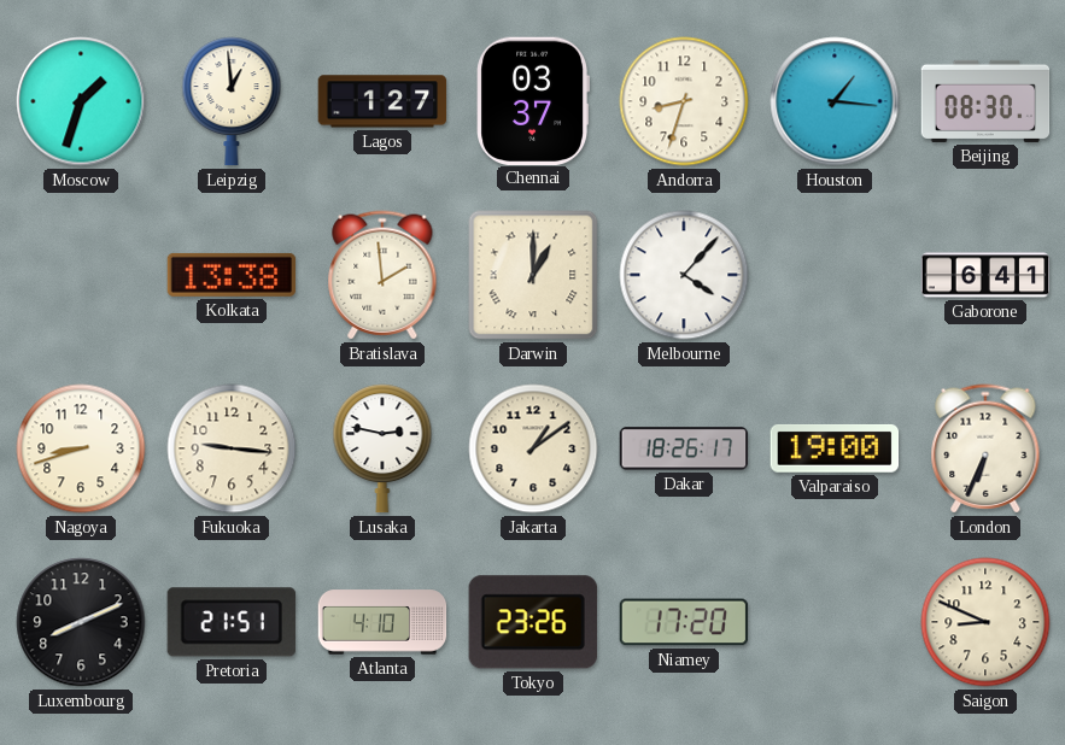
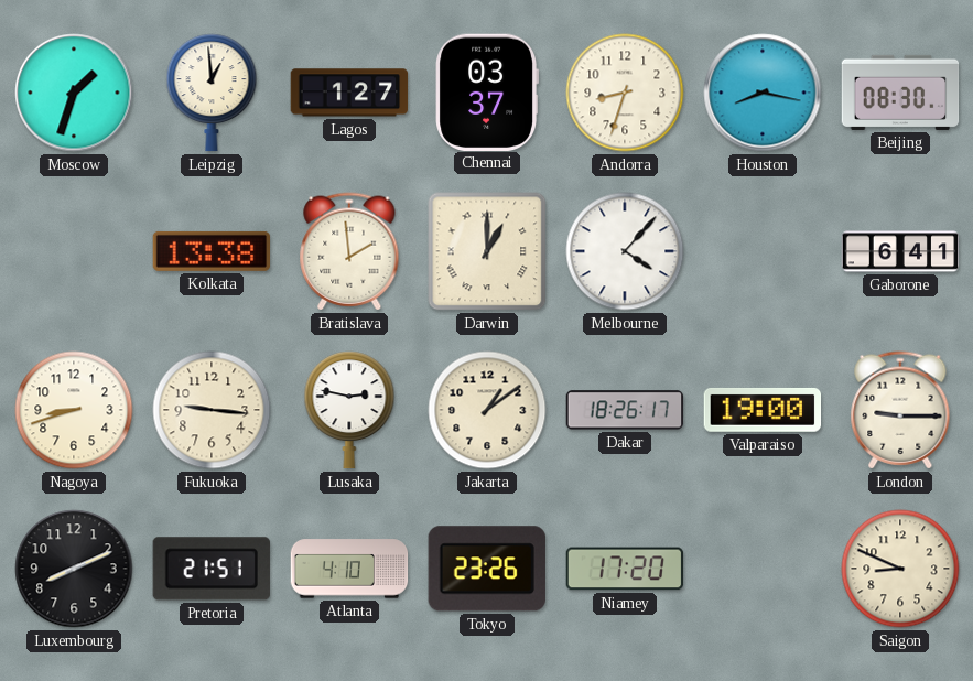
Houston: 1:16 -> 8:17 (763, 93)
London: 6:34 -> 9:15 (900, 410)
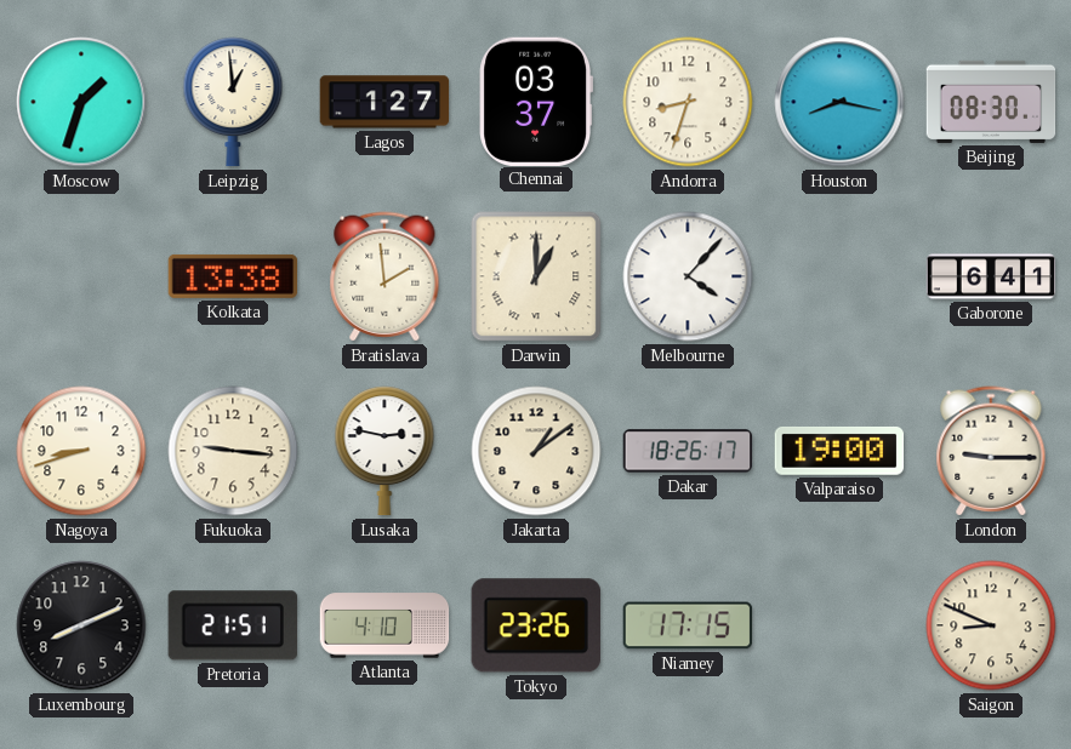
Niamey: 17:20 -> 17:15 (688, 625)
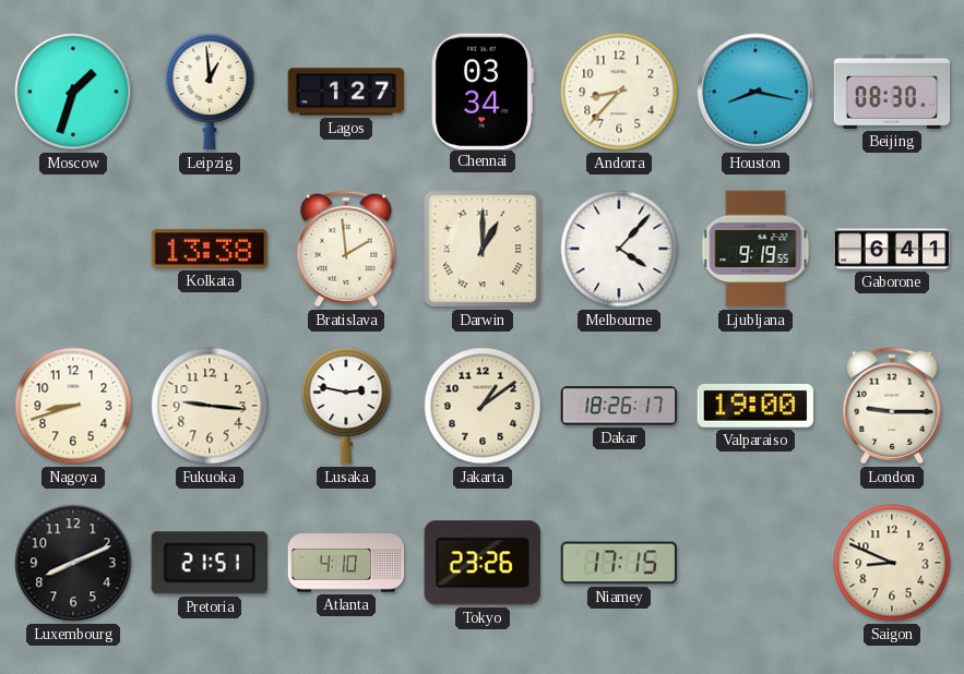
Chennai: 03:37 -> 03:34 (481, 91)
Andorra: 8:33 -> 8:37 (619, 92)
Ljubljana: none -> 9:19 (755, 249)
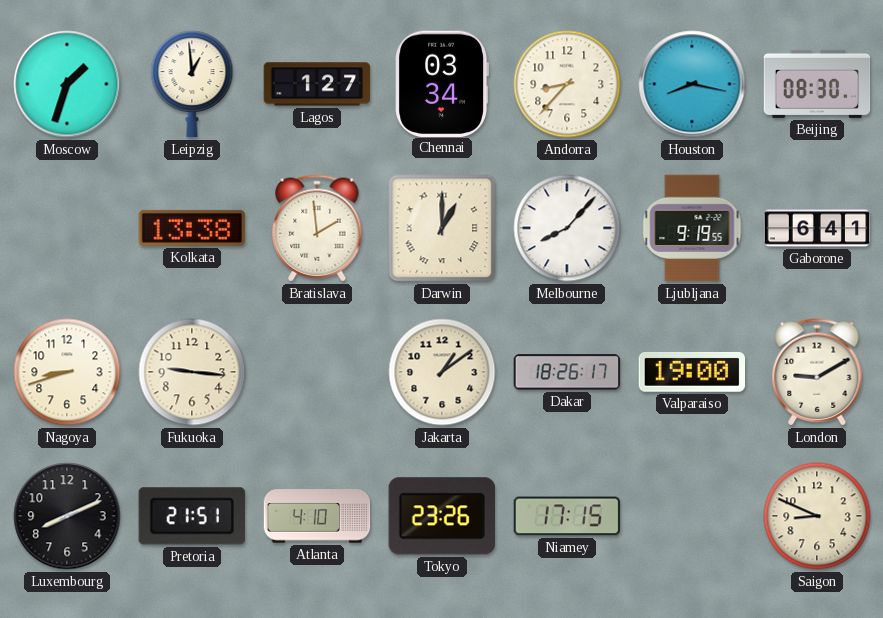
Melbourne: 4:07 -> 8:07 (567, 228)
Lusaka: 2:47 -> none (346, 406)
London: 9:15 -> 9:10 (817, 372)
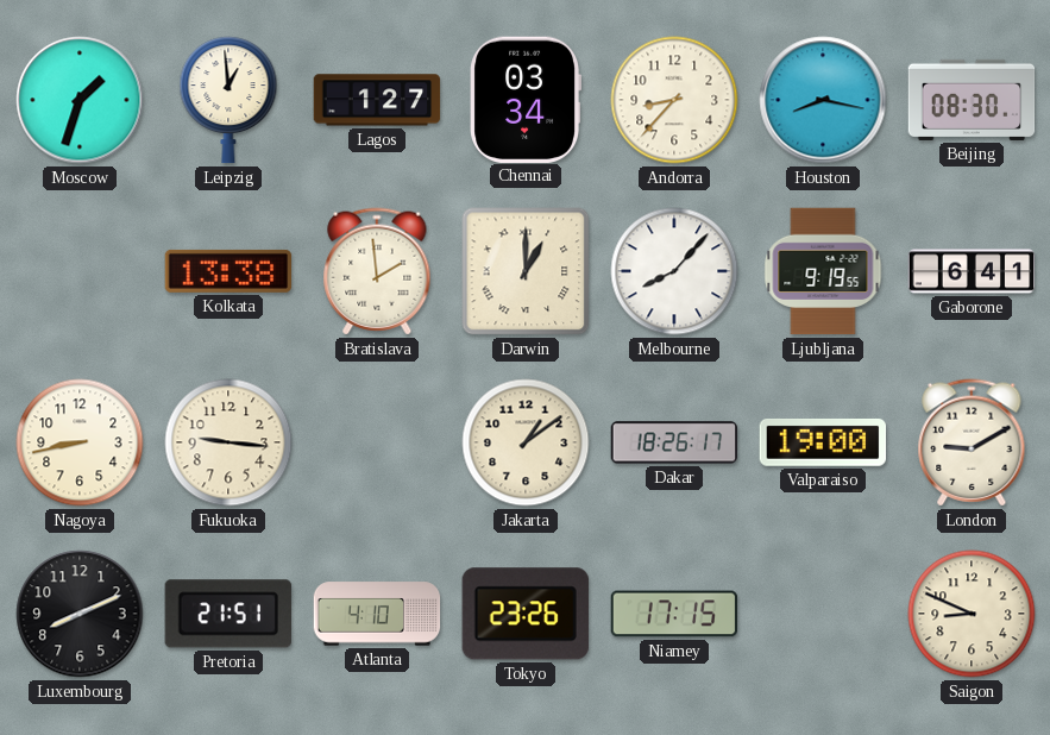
Nagoya: 8:42 -> 8:43 (80, 442)
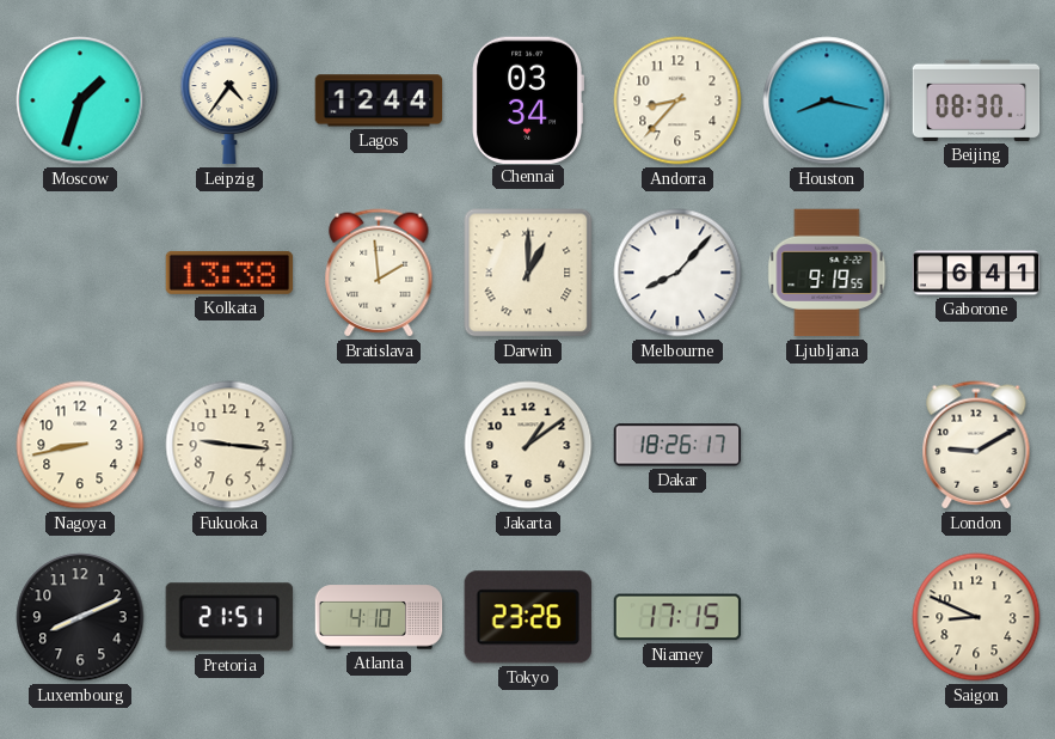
Leipzig: 12:59 -> 4:36 (229, 100)
Lagos: 1:27 -> 12:44 (379, 100)
Valparaiso: 19:00 -> none (823, 442)
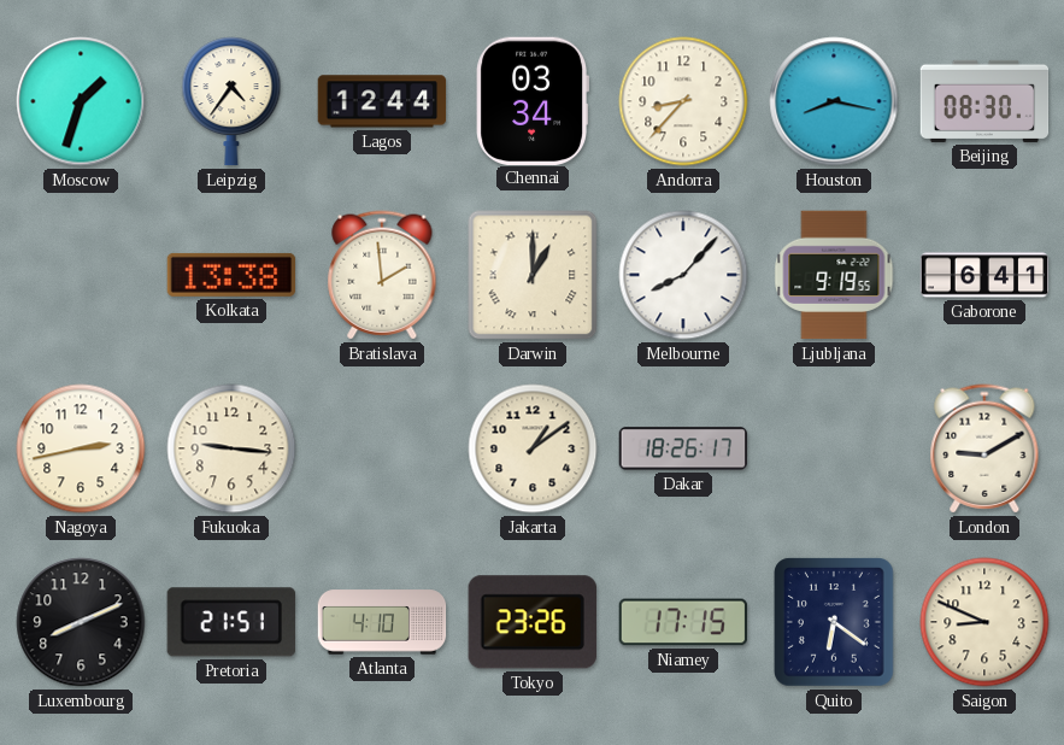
Nagoya: 8:43 -> 2:43 (81, 448)
Quito: none -> 6:21 (834, 622)
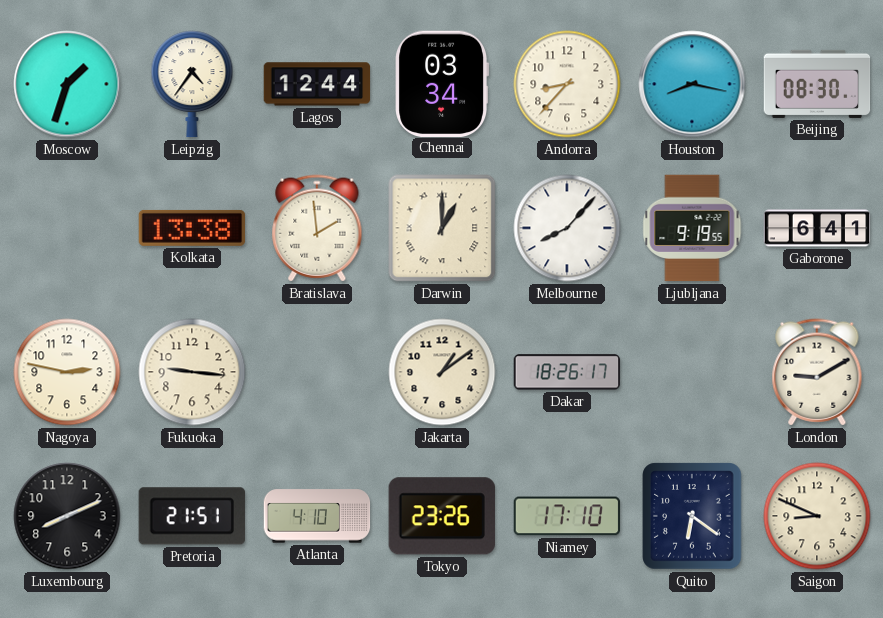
Nagoya: 2:43 -> 2:47 (67, 372)
Niamey: 17:15 -> 17:10 (567, 516)
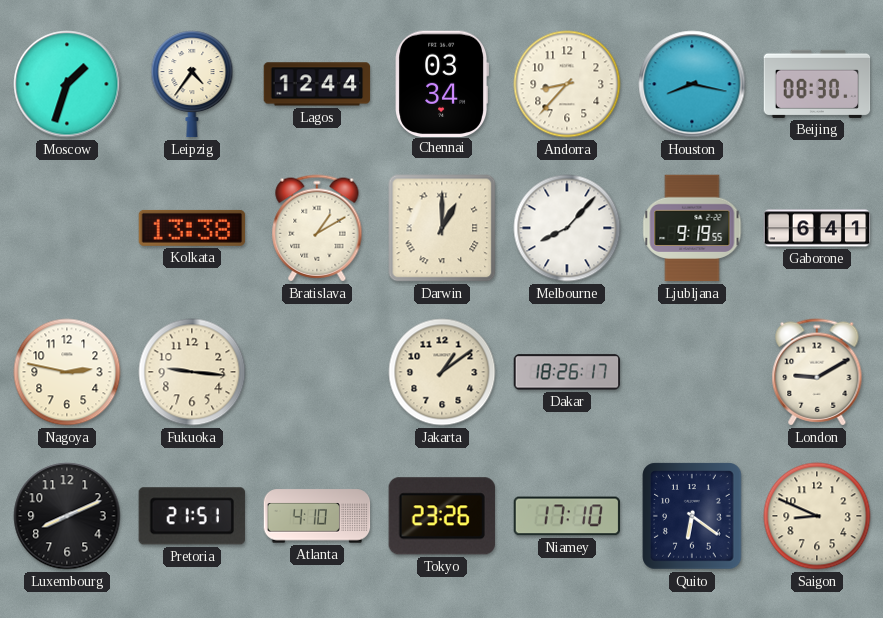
Bratislava: 1:59 -> 1:10 (317, 228)
